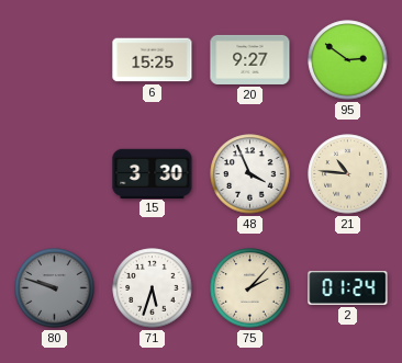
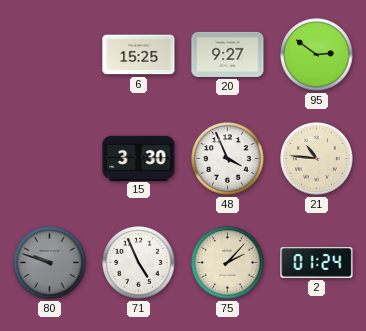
71: 5:33 -> 4:56 (139, 263)
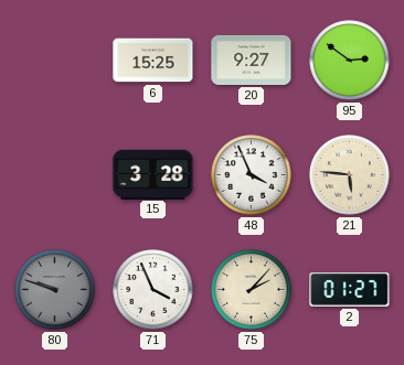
15: 3:30 -> 3:28 (153, 174)
21: 10:46 -> 5:46 (350, 175)
71: 4:56 -> 3:56 (153, 290)
2: 01:24 -> 01:27 (350, 290)
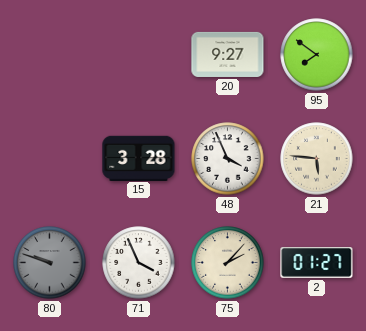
6: 15:25 -> none (153, 61)
95: 2:51 -> 7:51 (317, 55)
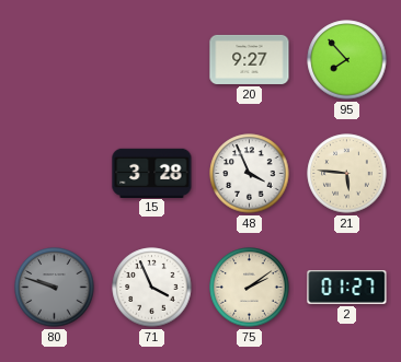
95: 7:51 -> 7:53 (347, 60)
75: 2:07 -> 2:09 (250, 288)
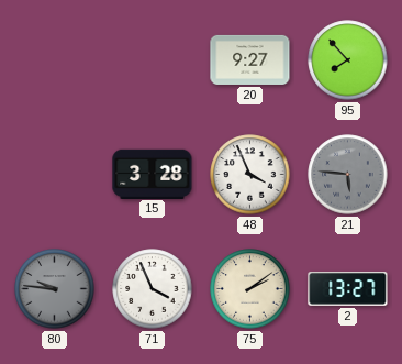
21 dial: cream -> grey (348, 175)
80: 9:48 -> 9:46 (55, 289)
2: 01:27 -> 13:27 (348, 289)
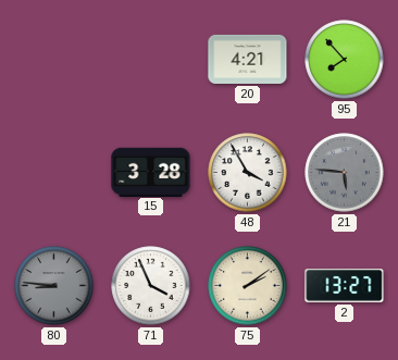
20: 9:27 -> 4:21 (248, 59)
48: 3:56 -> 3:55 (248, 173)
80: 9:46 -> 8:46 (54, 286)
